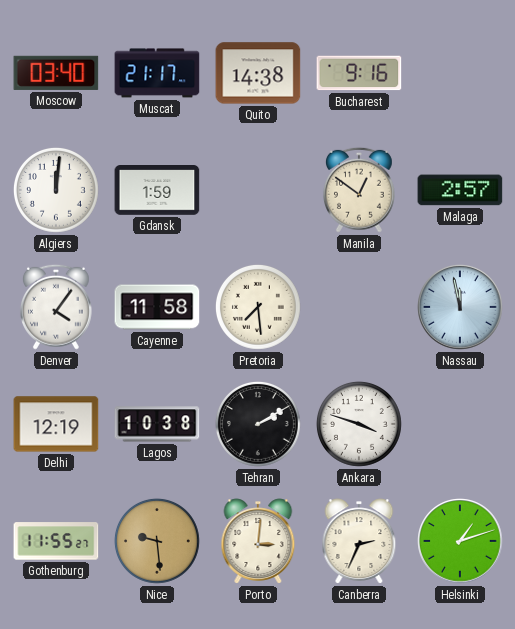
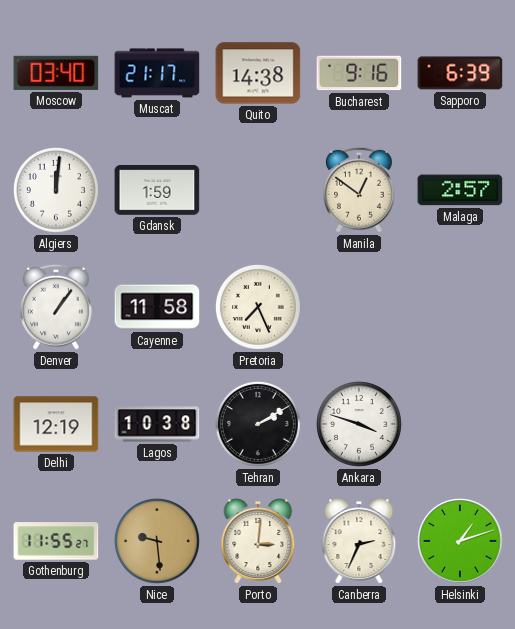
Sapporo: none -> 6:39 (460, 73)
Denver: 4:06 -> 1:06 (56, 307)
Pretoria: 7:29 -> 7:26 (258, 307)
Nassau: 11:58 -> none (460, 307)
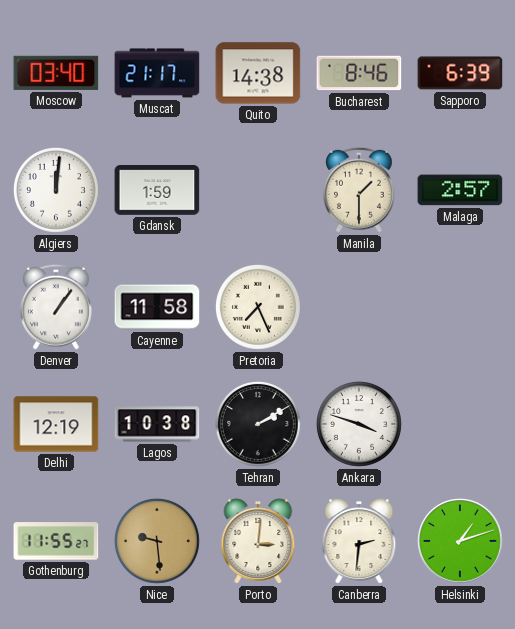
Bucharest: 9:16 -> 8:46 (359, 73)
Manila: 12:51 -> 1:30 (359, 190)
Canberra: 2:34 -> 2:31 (359, 541)
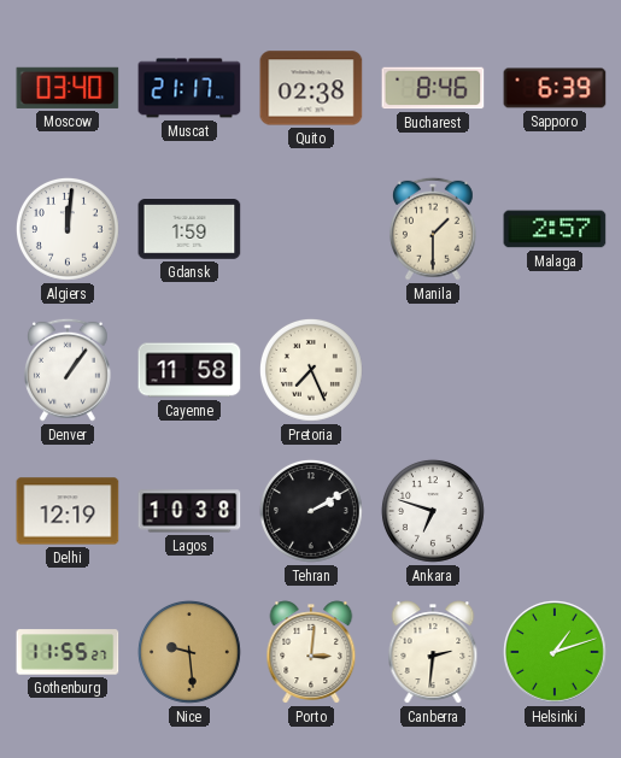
Quito: 14:38 -> 02:38 (311, 88)
Ankara: 3:48 -> 6:48 (433, 511)
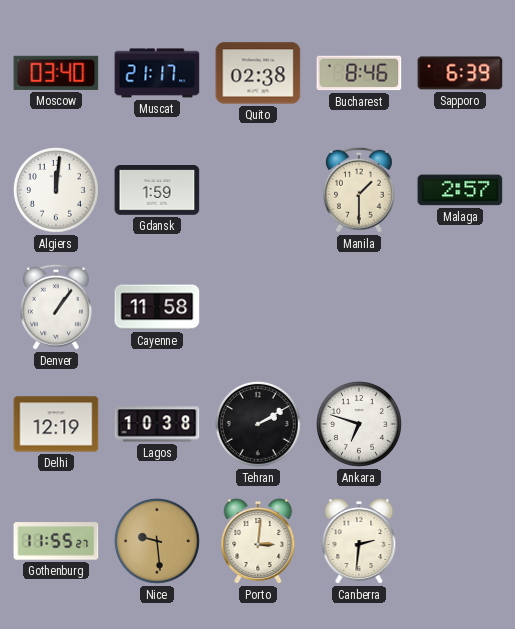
Pretoria: 7:26 -> none (311, 370)
Helsinki: 1:12 -> none (555, 652)
